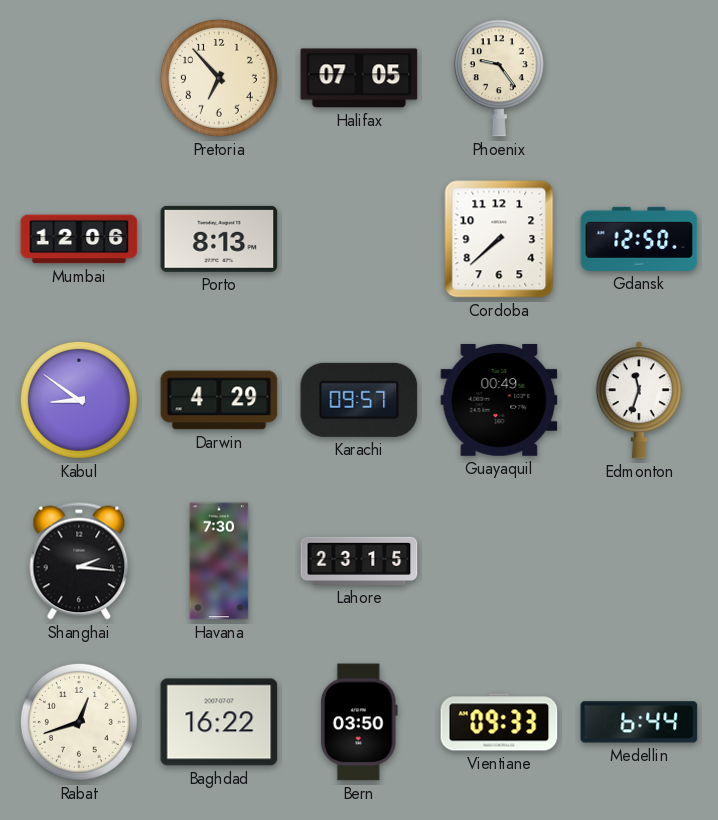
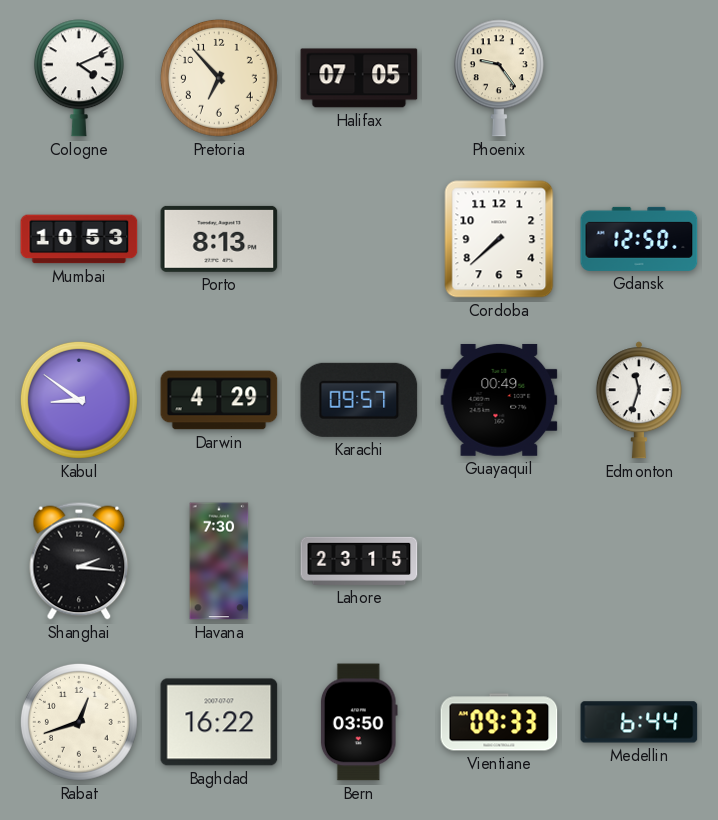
Cologne: none -> 4:11 (79, 78)
Mumbai: 12:06 -> 10:53 (79, 239)
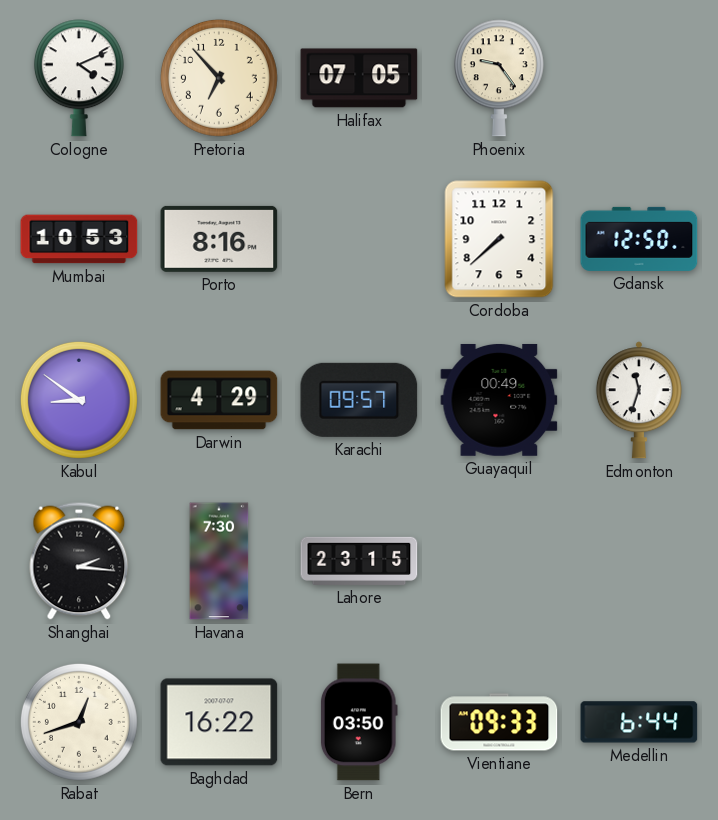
Porto: 8:13 -> 8:16 (219, 239)
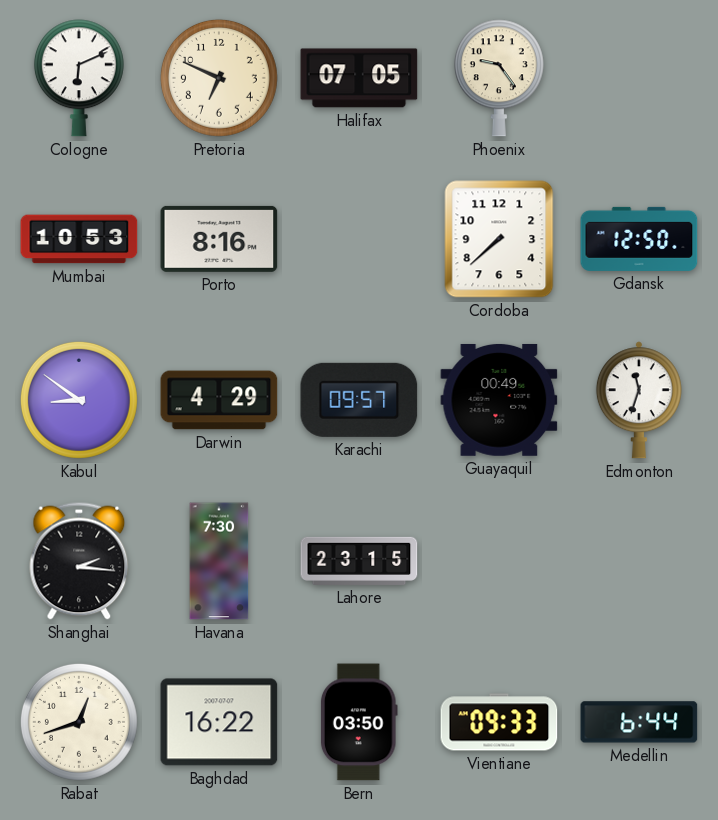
Cologne: 4:11 -> 6:11 (79, 78)
Pretoria: 6:53 -> 6:49 (219, 78)
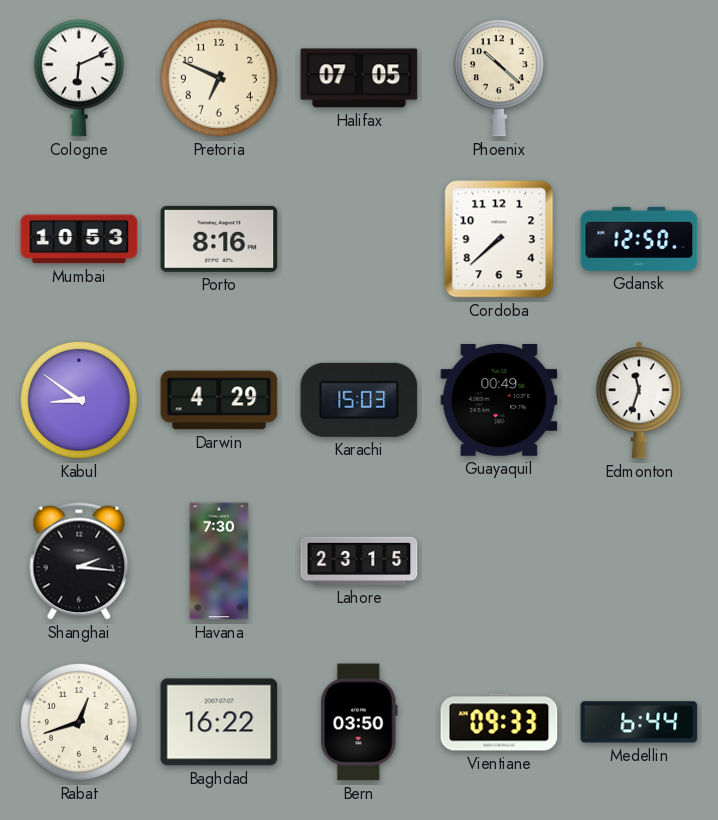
Phoenix: 9:24 -> 10:22 (499, 78)
Karachi: 09:57 -> 15:03 (359, 400)
